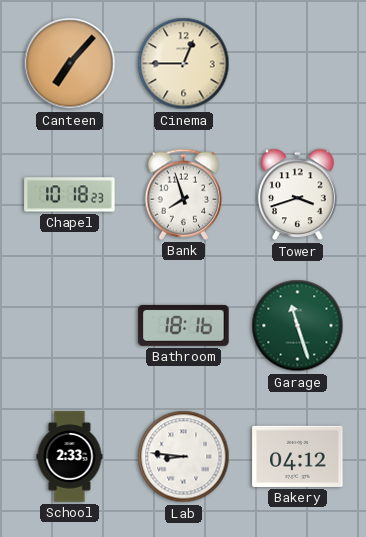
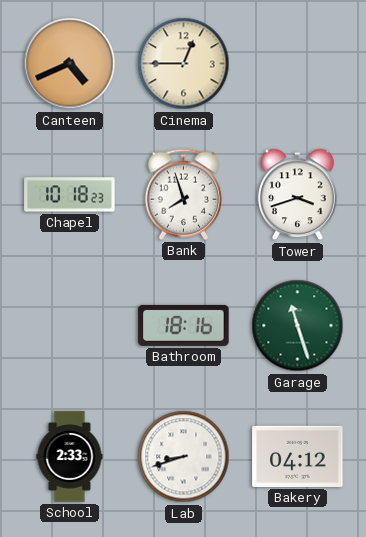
Canteen: 7:07 -> 4:41 (70, 64)
Lab: 8:46 -> 8:42 (184, 457)
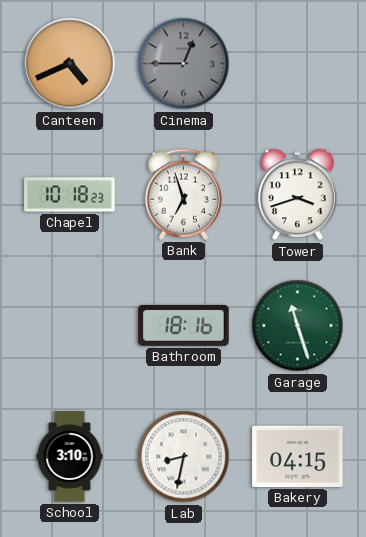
Cinema dial: cream -> grey (184, 64)
Bank: 7:57 -> 6:57 (184, 194)
School: 2:33 -> 3:10 (70, 457)
Lab: 8:42 -> 8:32 (184, 457)
Bakery: 04:12 -> 04:15 (298, 456)
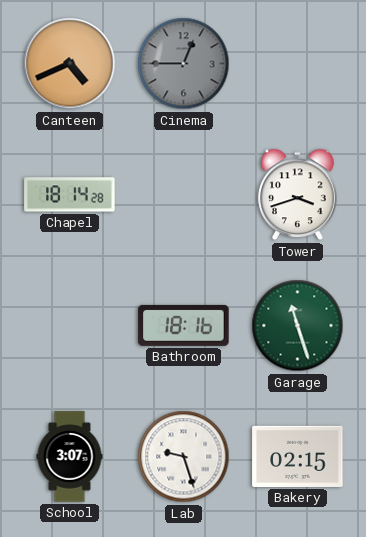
Chapel: 10:18 -> 18:14 (70, 195)
Bank: 6:57 -> none (184, 194)
School: 3:10 -> 3:07 (70, 457)
Lab: 8:32 -> 9:27 (184, 457)
Bakery: 04:15 -> 02:15 (298, 456)
